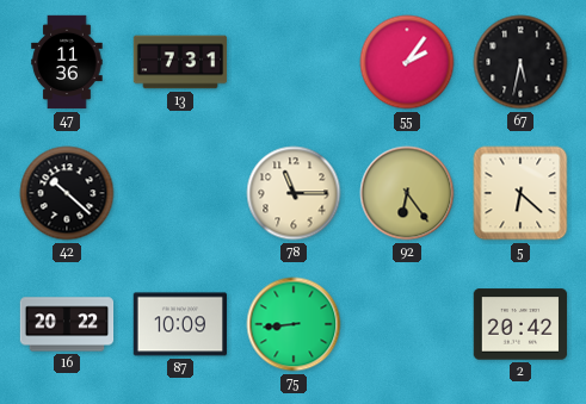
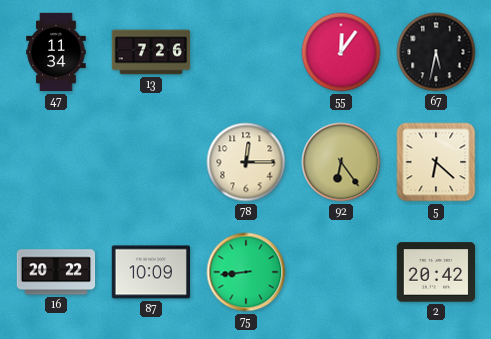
47: 11:36 -> 11:34 (56, 52)
13: 7:31 -> 7:26 (151, 52)
55: 2:06 -> 12:06 (341, 52)
42: 10:22 -> none (67, 193)
78: 11:15 -> 12:15 (246, 162)
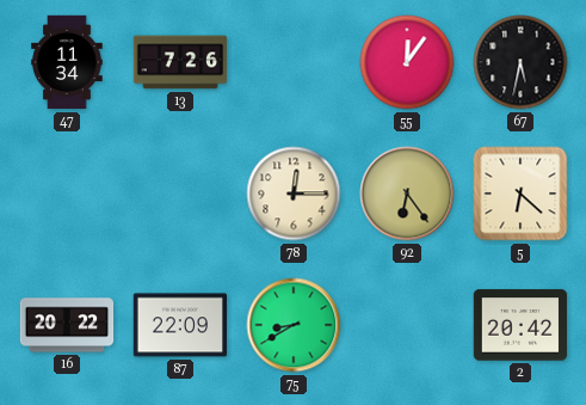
87: 10:09 -> 22:09 (180, 325)
75: 8:44 -> 8:40 (294, 325)
